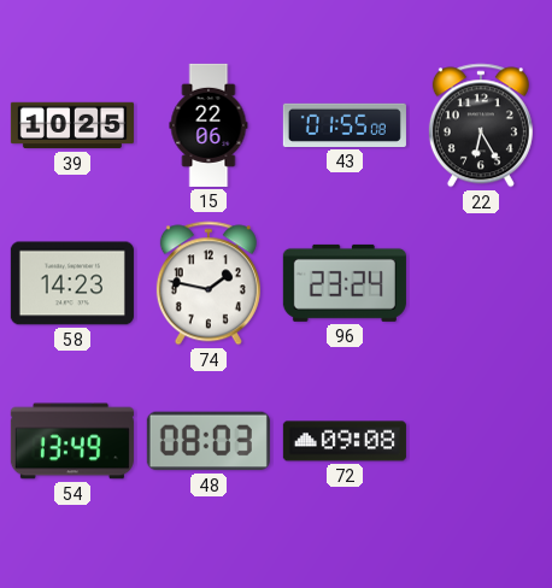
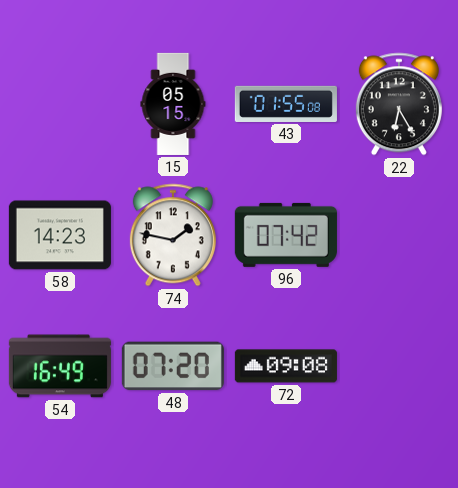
39: 10:25 -> none (72, 125)
15: 22:06 -> 05:15 (173, 104)
96: 23:24 -> 07:42 (286, 235)
54: 13:49 -> 16:49 (60, 366)
48: 08:03 -> 07:20 (173, 366)
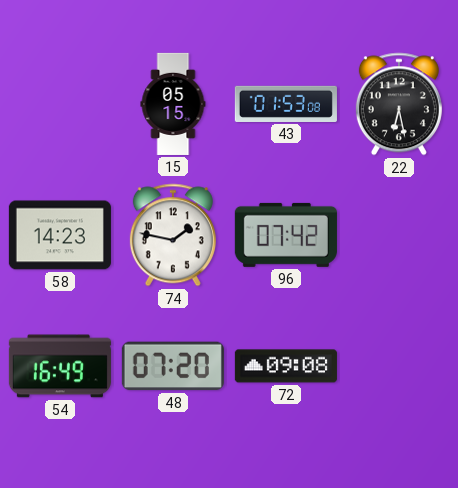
43: 01:55 -> 01:53 (286, 104)
22: 6:25 -> 6:28 (399, 104)
